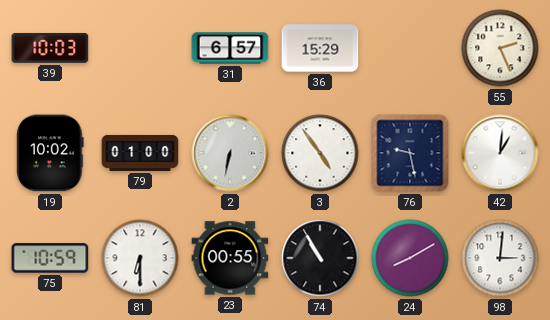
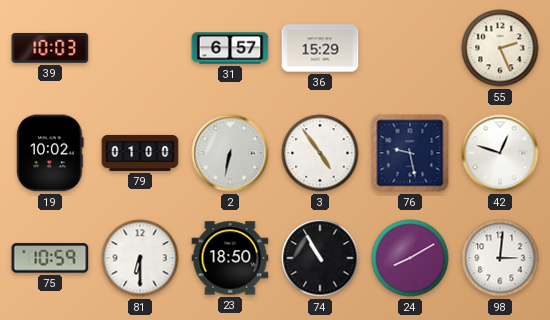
42: 1:01 -> 12:48 (500, 153)
23: 00:55 -> 18:50 (230, 258)
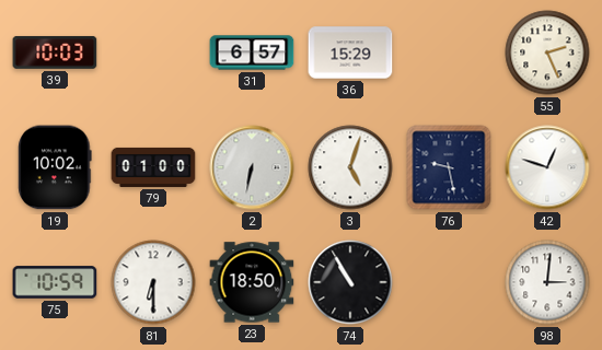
3: 4:54 -> 5:03 (350, 167)
24: 8:10 -> none (410, 258)
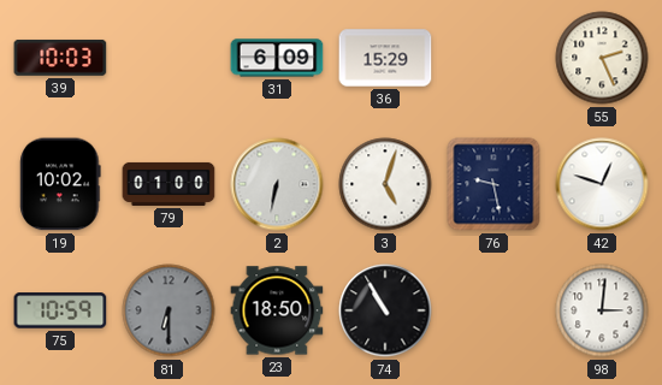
31: 6:57 -> 6:09 (277, 58)
81 dial: white -> grey (169, 310)
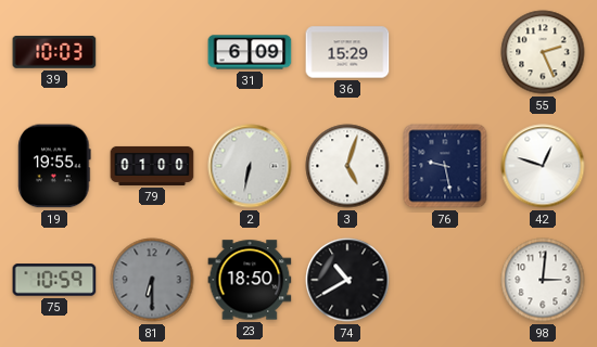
19: 10:02 -> 19:55 (54, 166)
74: 10:55 -> 10:40 (347, 280)
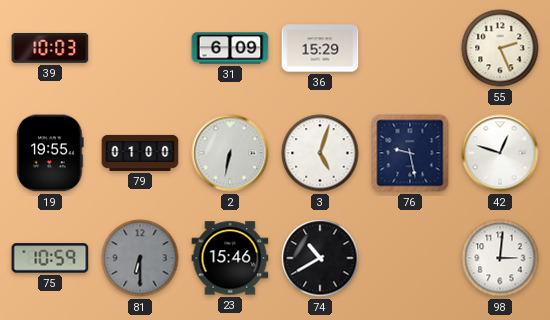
23: 18:50 -> 15:46 (230, 258)
